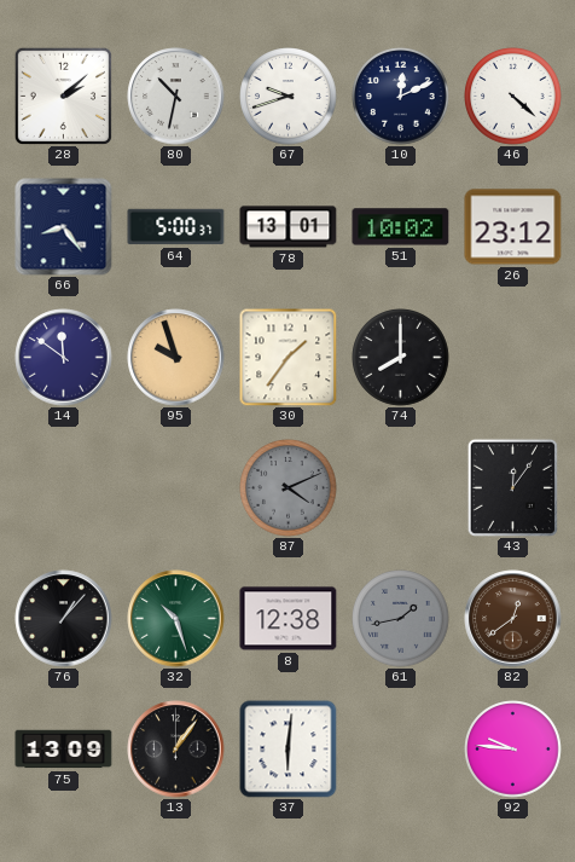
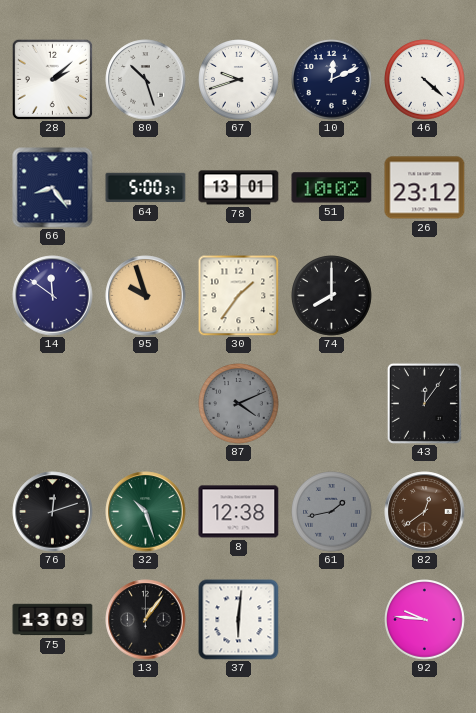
80: 10:32 -> 10:27 (146, 80)
76: 1:07 -> 12:12 (53, 512)
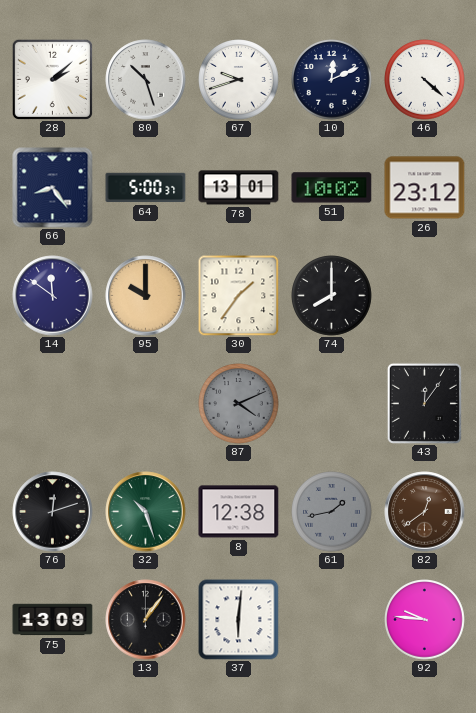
95: 9:57 -> 10:00 (146, 296)
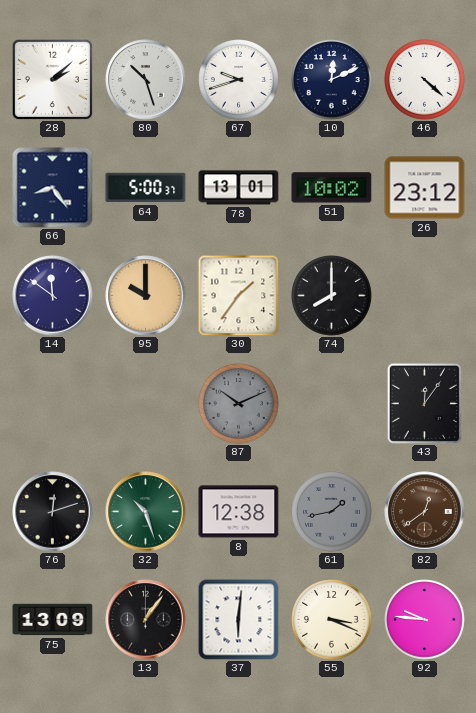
87: 4:11 -> 10:11 (239, 404)
55: none -> 3:19 (332, 620)
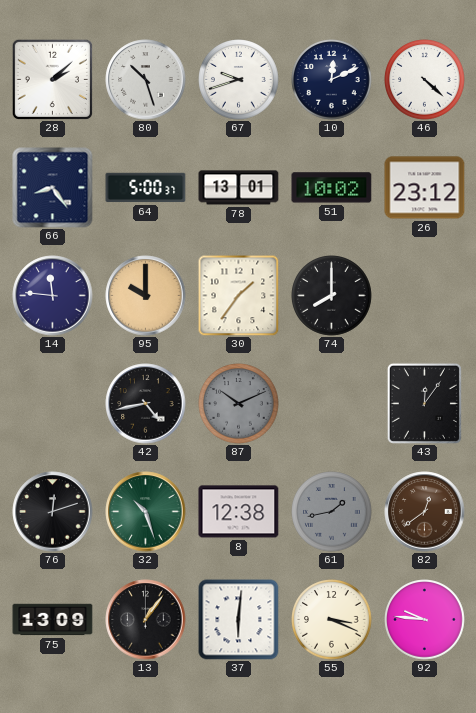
14: 11:51 -> 11:46 (53, 296)
42: none -> 4:43 (146, 404)
